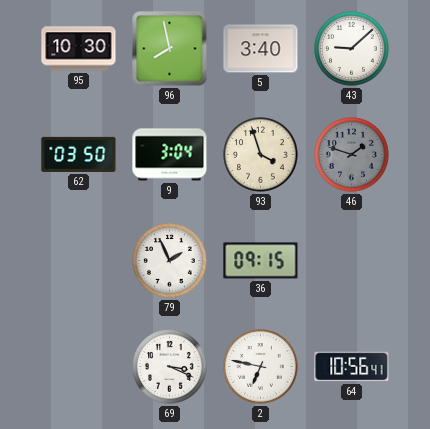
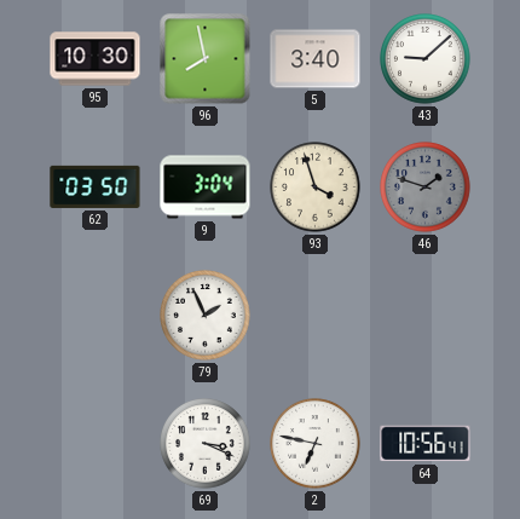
36: 09:15 -> none (261, 261)
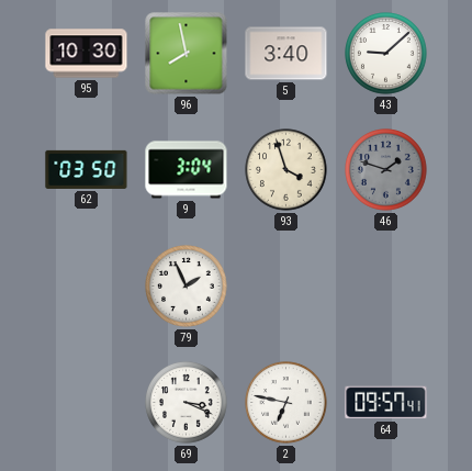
64: 10:56 -> 09:57 (386, 403)
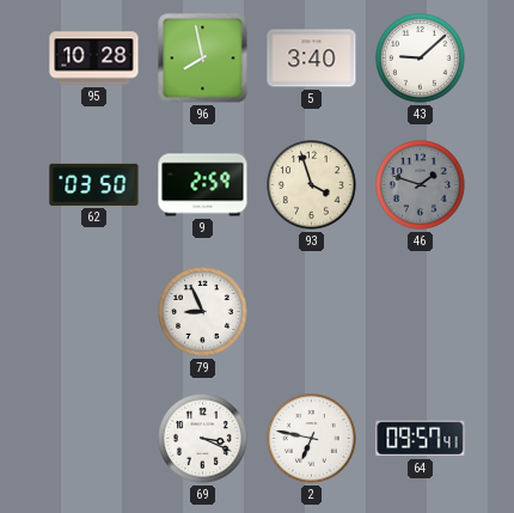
95: 10:30 -> 10:28 (94, 59)
9: 3:04 -> 2:59 (203, 185)
79: 1:56 -> 8:56 (203, 312)
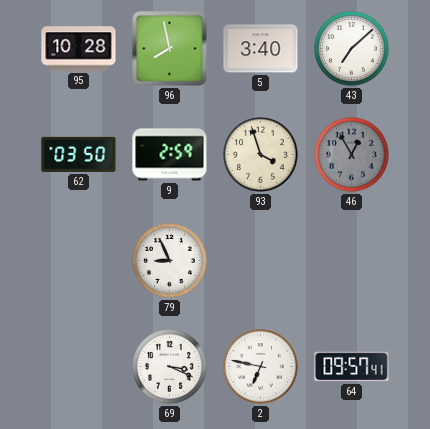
43: 9:08 -> 7:08 (352, 49)
46: 1:48 -> 12:55 (352, 155)
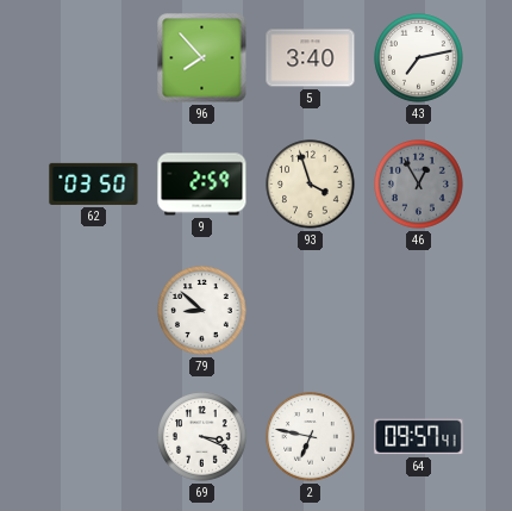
95: 10:28 -> none (79, 49)
96: 7:58 -> 7:53 (202, 58)
43: 7:08 -> 7:13 (419, 58)
79: 8:56 -> 8:52 (202, 311)
